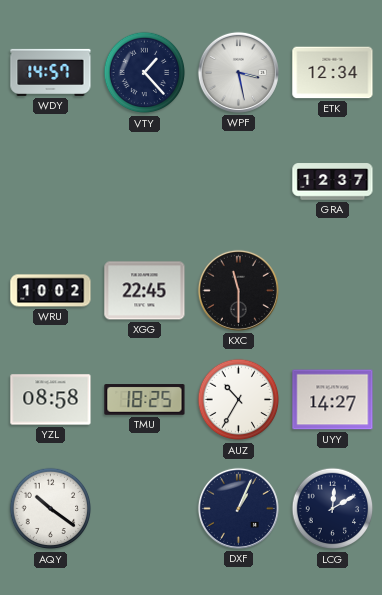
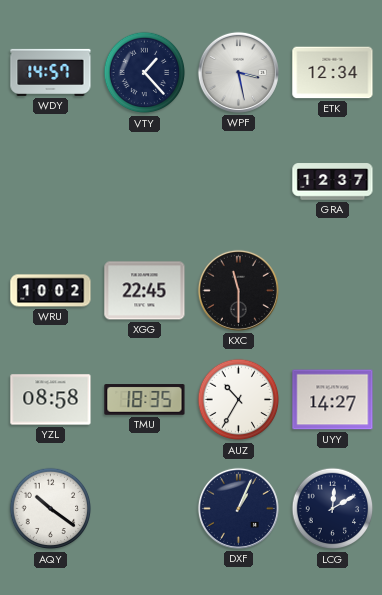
TMU: 18:25 -> 18:35 (145, 400)
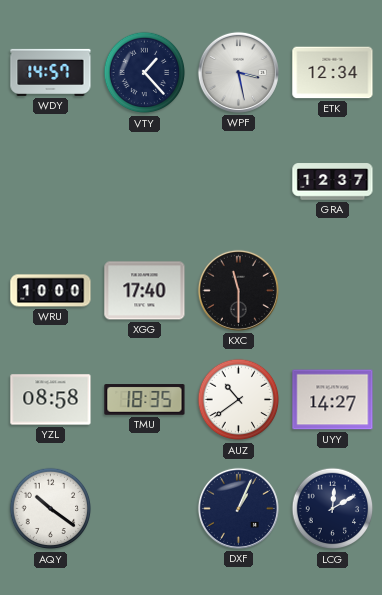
WRU: 10:02 -> 10:00 (51, 291)
XGG: 22:45 -> 17:40 (145, 291)
AUZ: 10:35 -> 10:39 (239, 400)
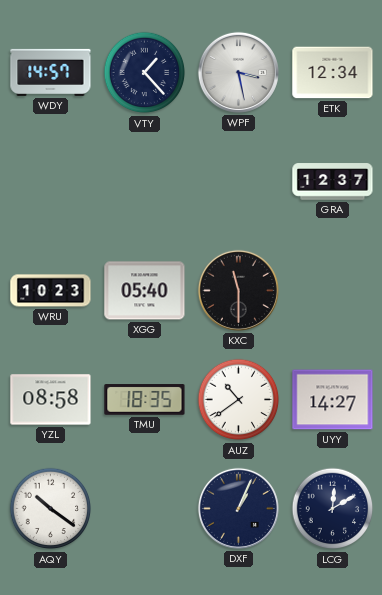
WRU: 10:00 -> 10:23 (51, 291)
XGG: 17:40 -> 05:40 (145, 291)
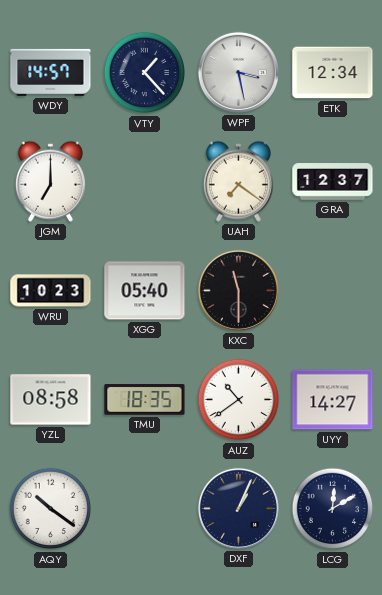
JGM: none -> 7:00 (50, 181)
UAH: none -> 7:21 (238, 181)
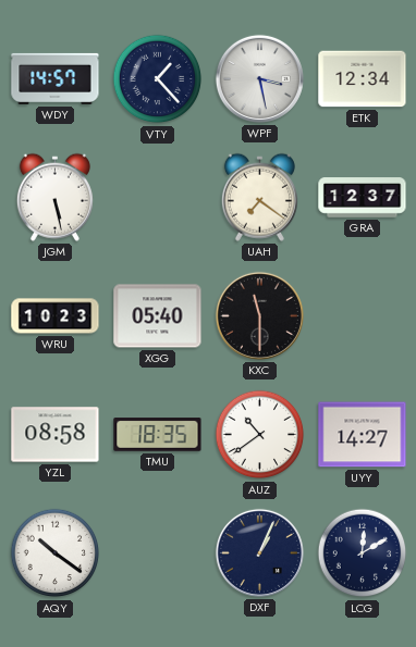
JGM: 7:00 -> 5:28 (54, 197)
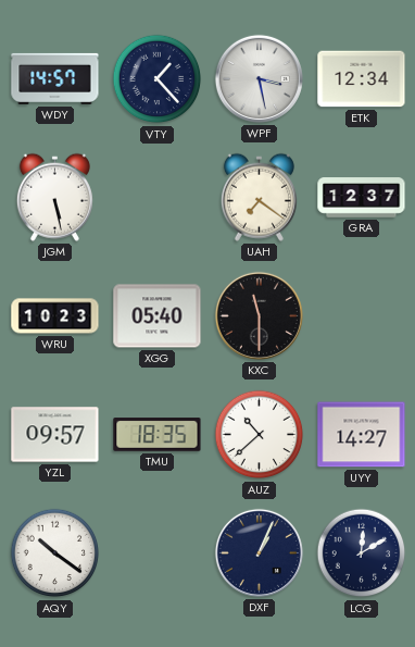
YZL: 08:58 -> 09:57 (55, 435)
AUZ: 10:39 -> 10:38 (260, 435)
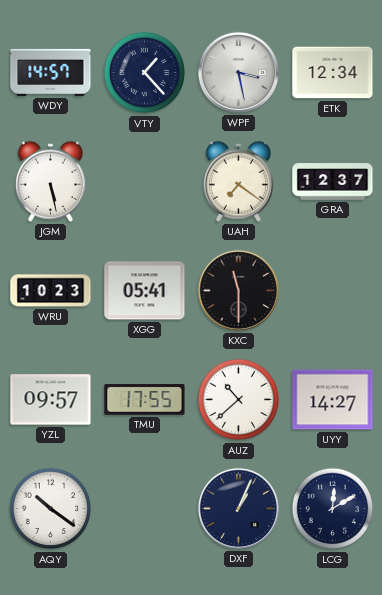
XGG: 05:40 -> 05:41 (145, 291)
TMU: 18:35 -> 17:55 (145, 400)
